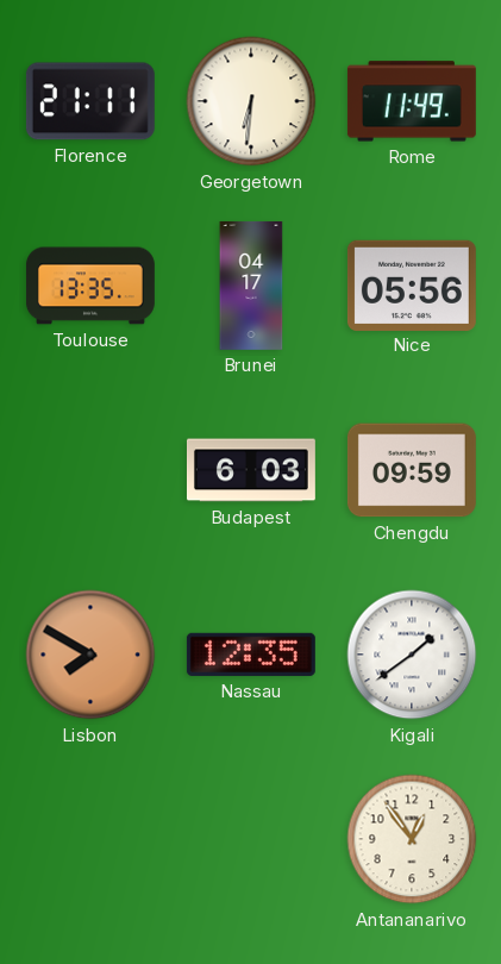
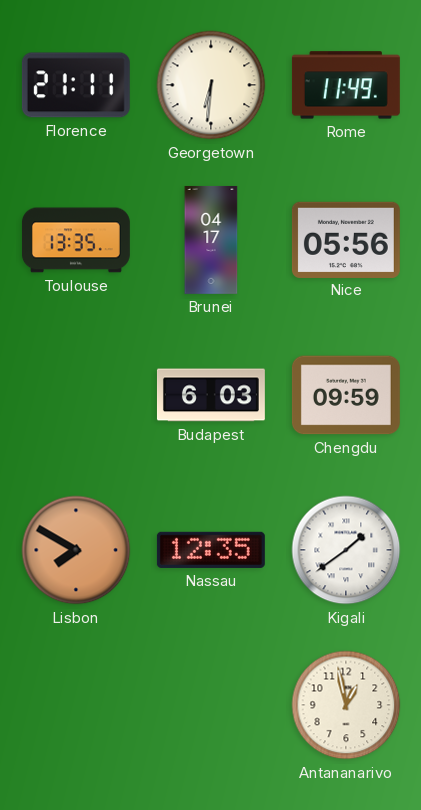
Antananarivo: 12:54 -> 12:58 (346, 705)
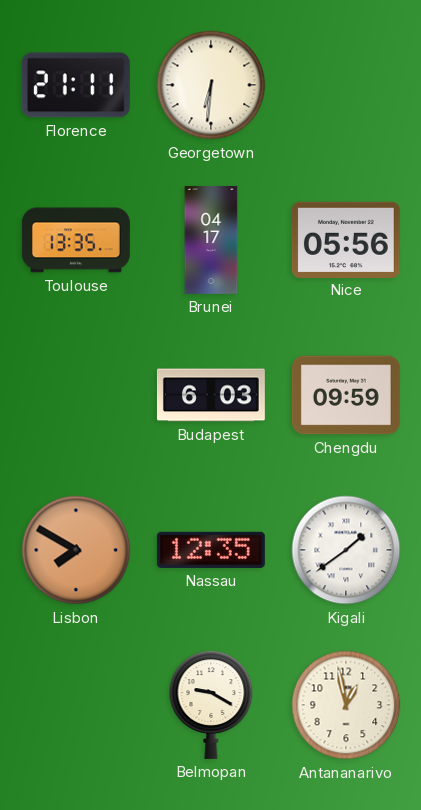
Rome: 11:49 -> none (346, 85)
Belmopan: none -> 9:20 (211, 705)
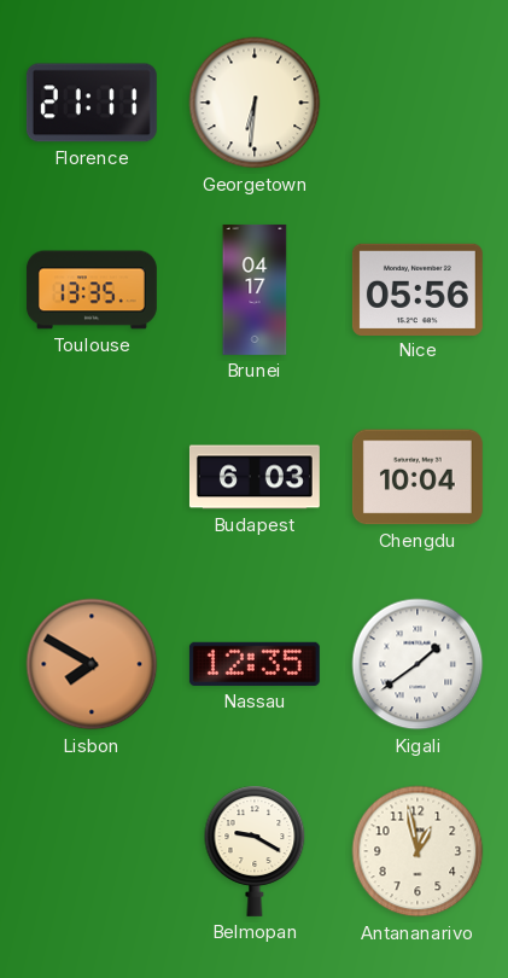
Chengdu: 09:59 -> 10:04 (418, 477)
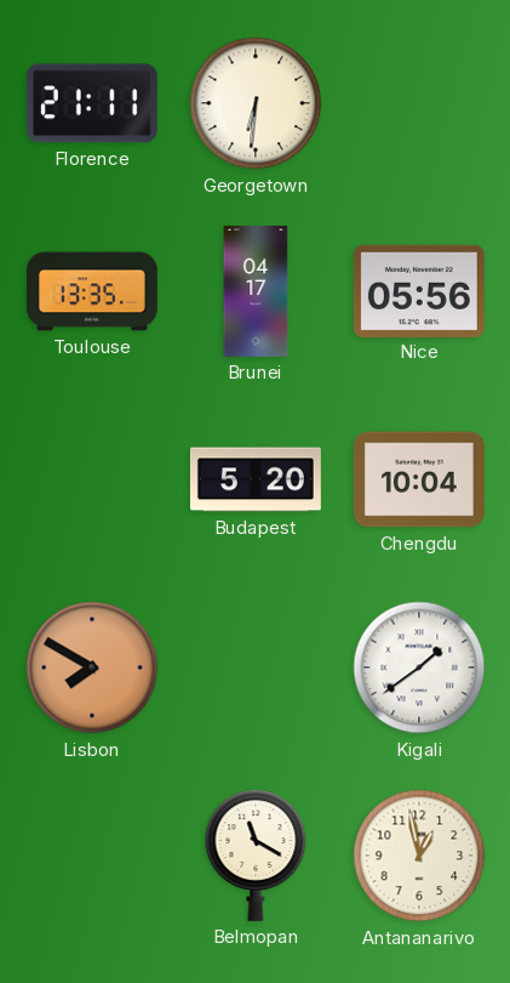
Budapest: 6:03 -> 5:20 (256, 479)
Nassau: 12:35 -> none (255, 664)
Belmopan: 9:20 -> 11:20 (256, 856)
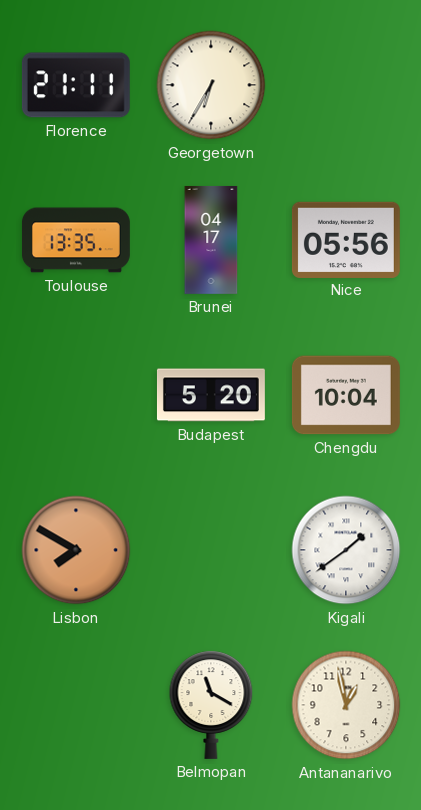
Georgetown: 6:31 -> 6:35 (211, 85)
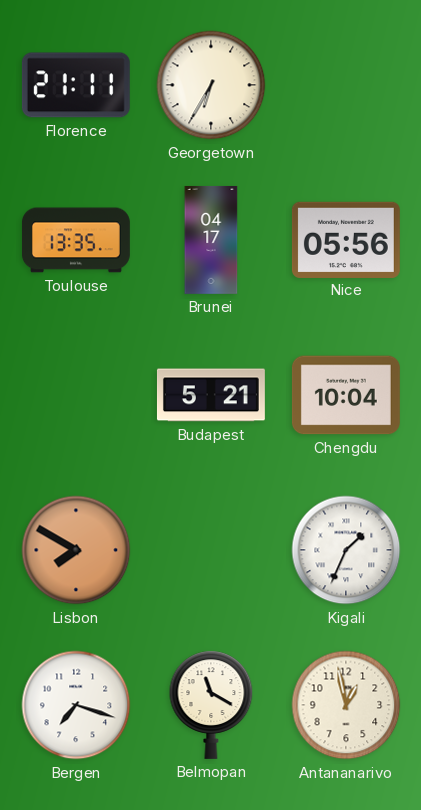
Budapest: 5:20 -> 5:21 (211, 395)
Kigali: 1:39 -> 1:34 (346, 550)
Bergen: none -> 7:18 (76, 705)
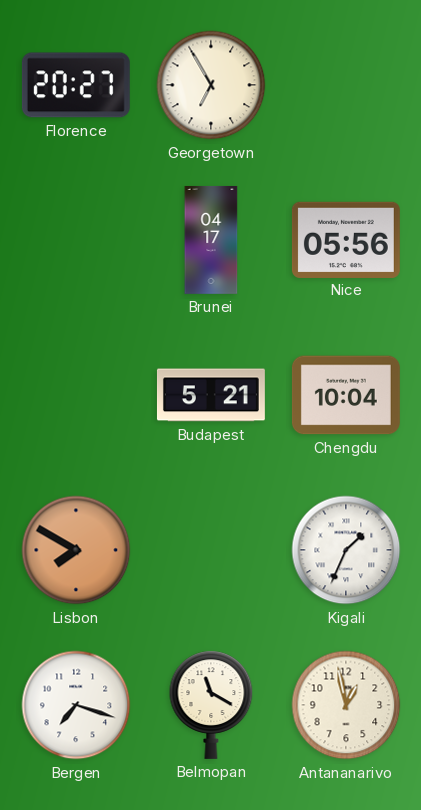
Florence: 21:11 -> 20:27 (76, 85)
Georgetown: 6:35 -> 6:55 (211, 85)
Toulouse: 13:35 -> none (76, 240)
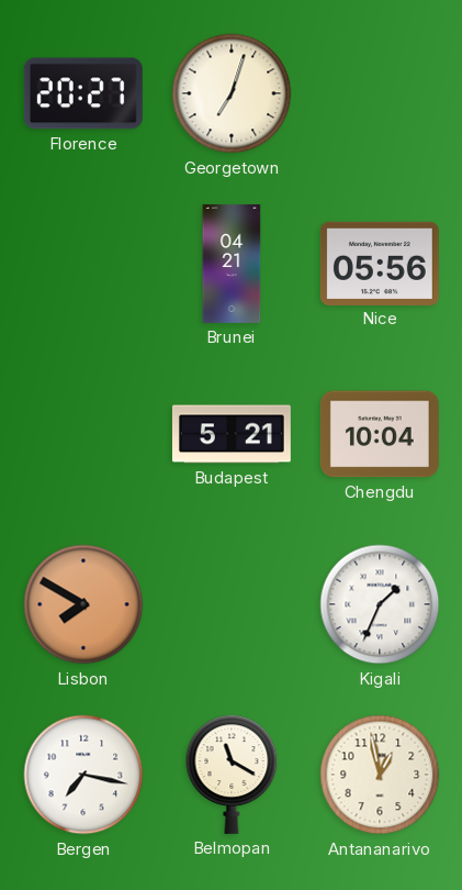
Georgetown: 6:55 -> 7:03 (232, 93)
Brunei: 04:17 -> 04:21 (232, 264)
Bergen: 7:18 -> 7:17 (83, 775)
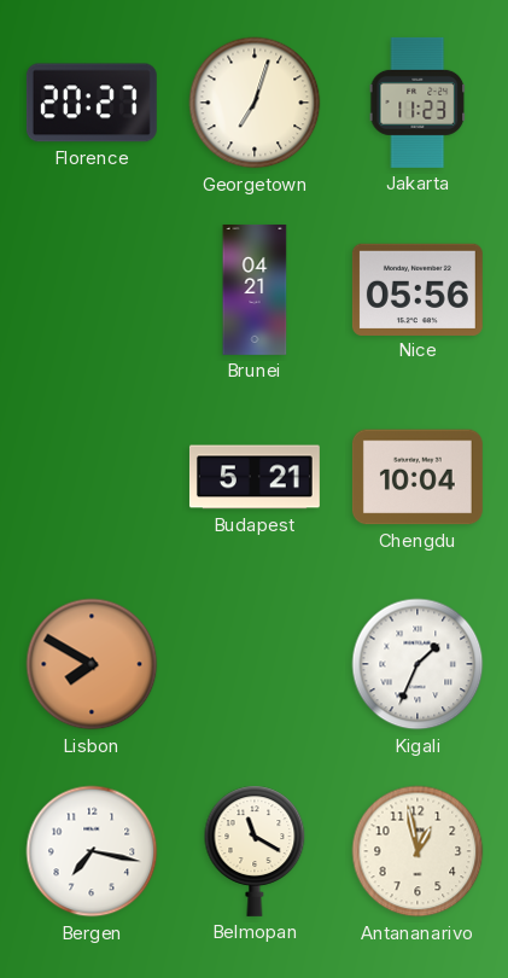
Jakarta: none -> 11:23 (418, 103)
